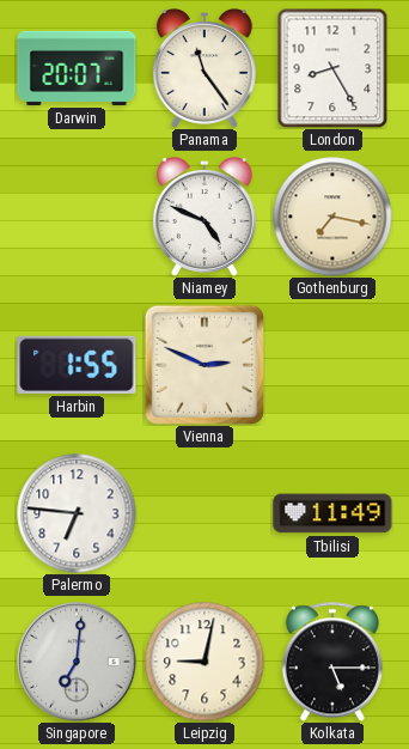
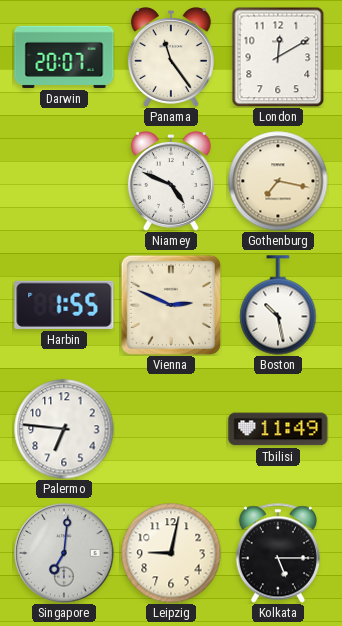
London: 8:25 -> 12:10 (278, 57)
Boston: none -> 10:28 (278, 305)
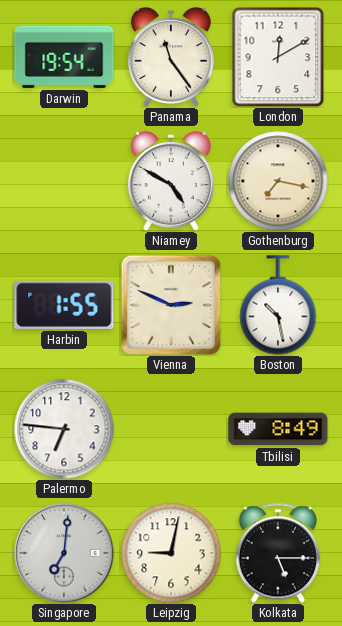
Darwin: 20:07 -> 19:54 (64, 57)
Niamey: 4:49 -> 4:50 (171, 182)
Tbilisi: 11:49 -> 8:49 (278, 429)
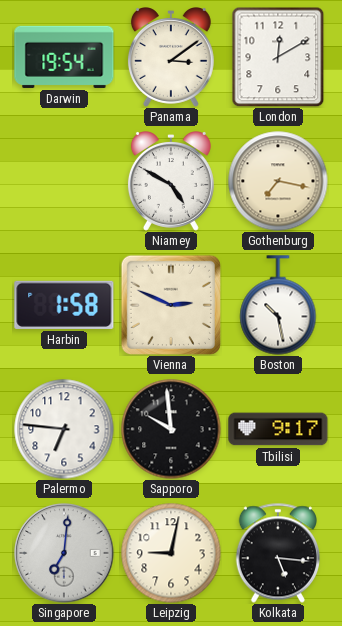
Panama: 11:24 -> 3:09 (171, 58)
Harbin: 1:55 -> 1:58 (64, 305)
Sapporo: none -> 9:59 (171, 429)
Tbilisi: 8:49 -> 9:17 (278, 429)
Kolkata: 5:15 -> 5:16 (278, 553)
